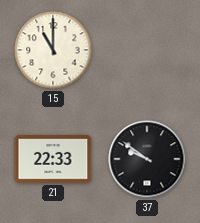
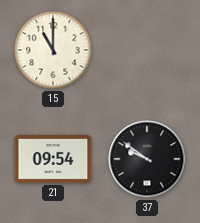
21: 22:33 -> 09:54 (53, 159)
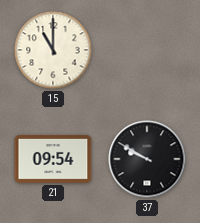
37: 9:51 -> 9:50 (147, 159)
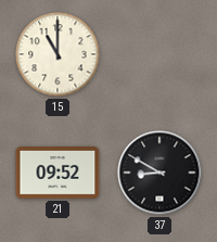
21: 09:54 -> 09:52 (58, 173)
37: 9:50 -> 8:50 (159, 173)
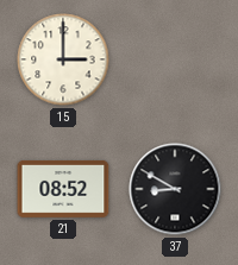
15: 11:00 -> 3:00 (63, 59)
21: 09:52 -> 08:52 (63, 189)
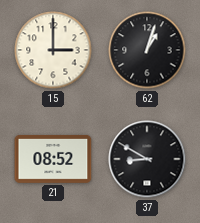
62: none -> 1:03 (147, 50)
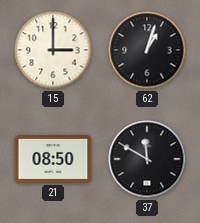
21: 08:52 -> 08:50 (53, 159)
37: 8:50 -> 11:50 (147, 159)
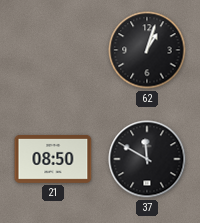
15: 3:00 -> none (53, 50)
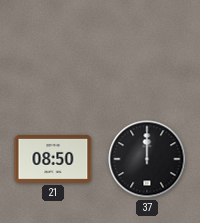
62: 1:03 -> none (147, 50)
37: 11:50 -> 12:00 (147, 159)
